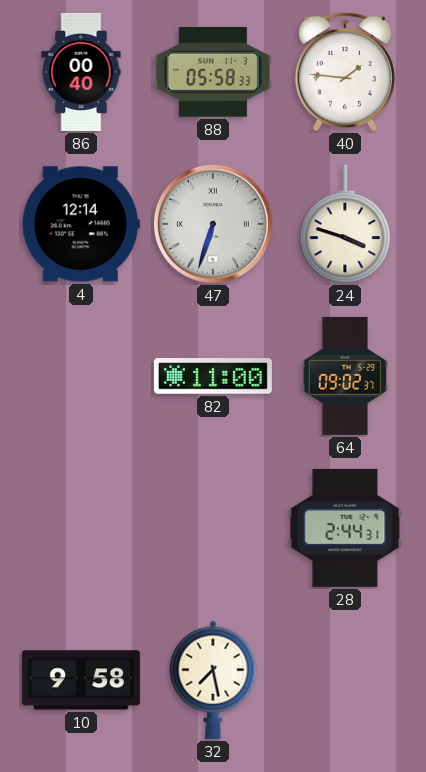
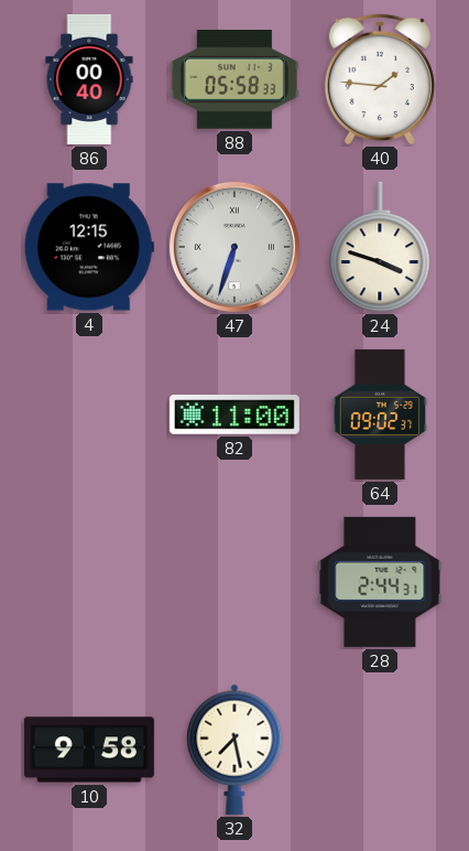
4: 12:14 -> 12:15 (89, 247)
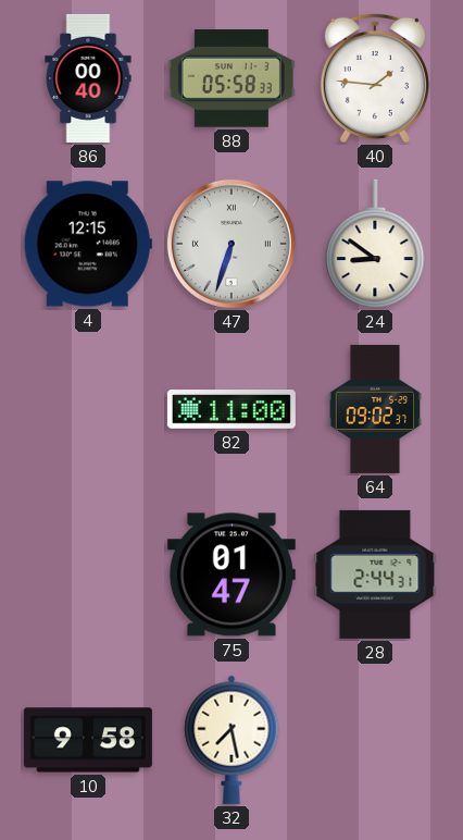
24: 3:48 -> 8:51 (375, 244)
75: none -> 01:47 (231, 575)
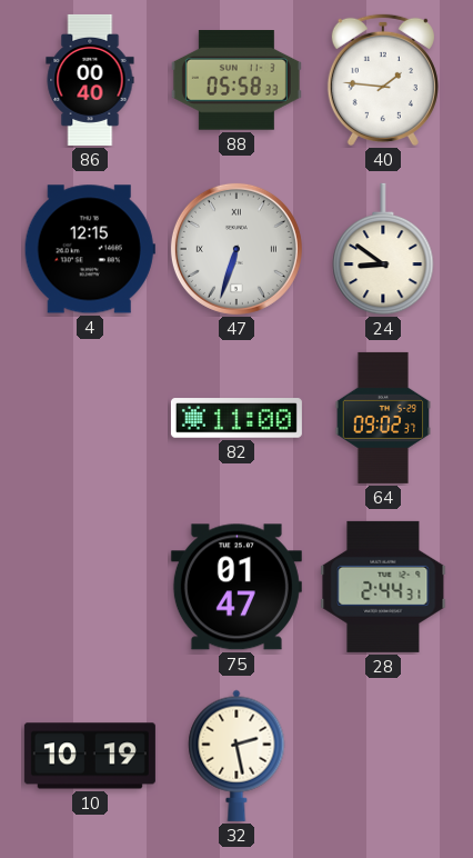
10: 9:58 -> 10:19 (90, 756)
32: 7:28 -> 2:28 (236, 756)
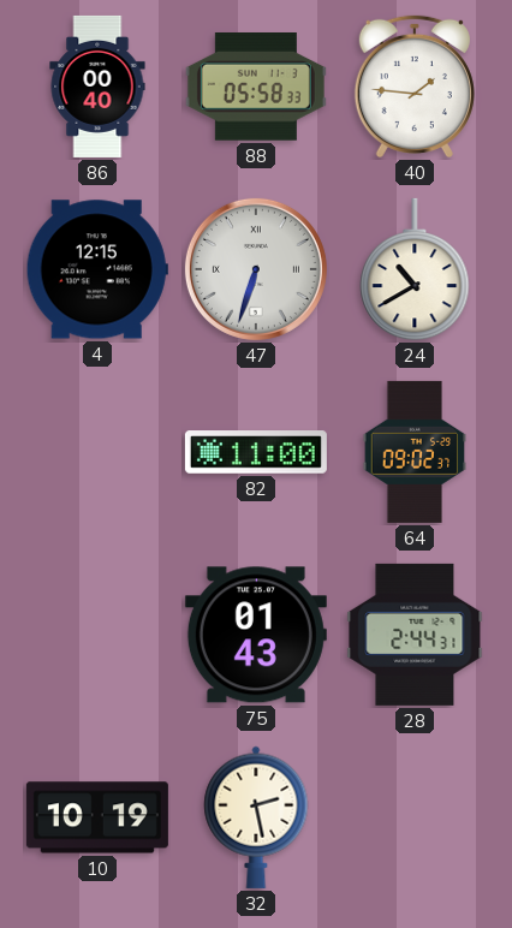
24: 8:51 -> 10:40 (415, 269)
75: 01:47 -> 01:43 (256, 635)
